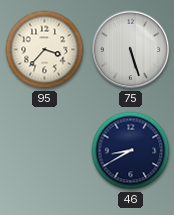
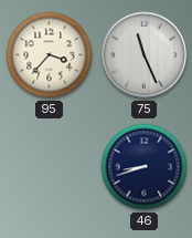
75: 5:27 -> 11:26 (145, 55)
46: 8:40 -> 8:42 (145, 167)
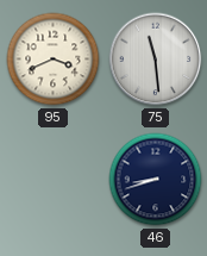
95: 3:37 -> 3:41 (54, 60)
75: 11:26 -> 11:29 (156, 60)
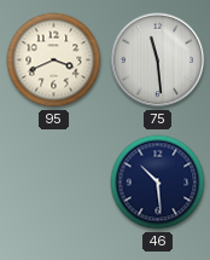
46: 8:42 -> 10:29 (158, 183)
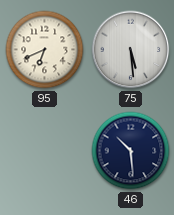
95: 3:41 -> 6:41 (45, 50)
75: 11:29 -> 5:29 (131, 50)
